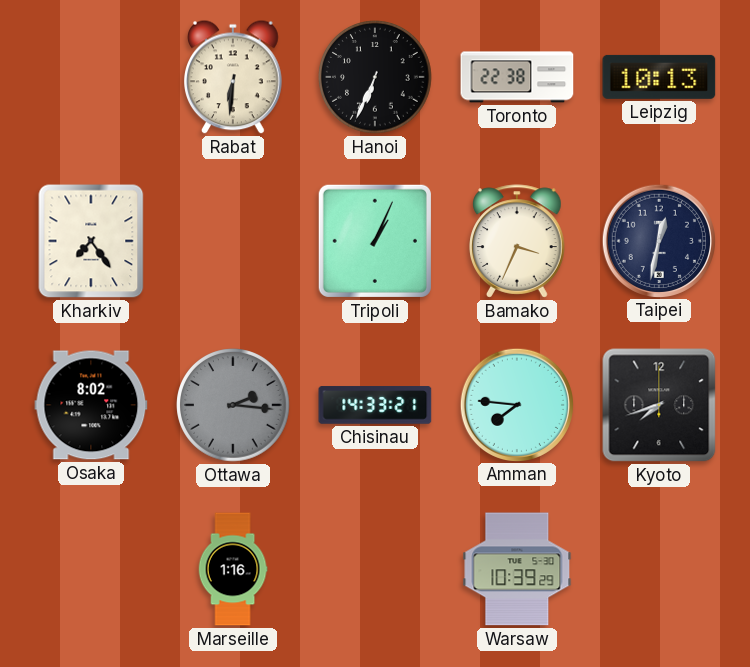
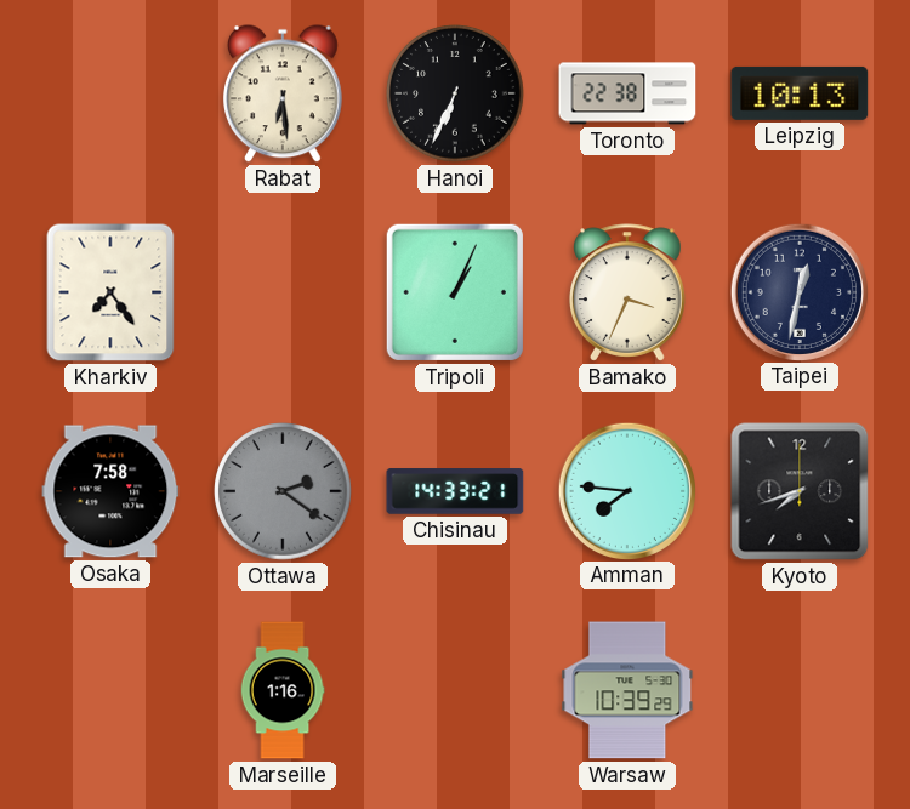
Rabat: 6:31 -> 6:29 (284, 93)
Osaka: 8:02 -> 7:58 (110, 491)
Ottawa: 2:16 -> 2:21 (283, 491)
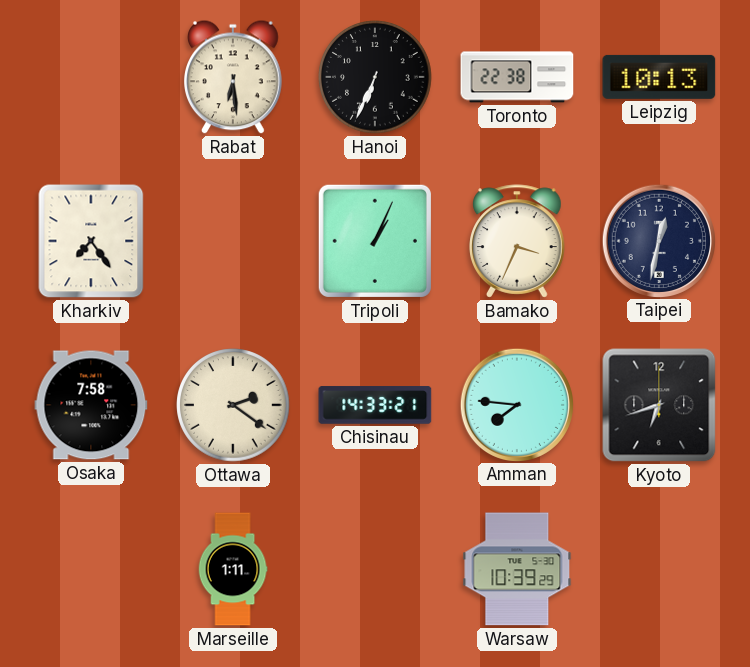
Ottawa dial: grey -> cream (233, 405)
Kyoto: 7:42 -> 6:42 (659, 405)
Marseille: 1:16 -> 1:11 (233, 569)
